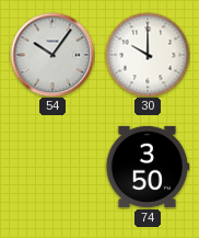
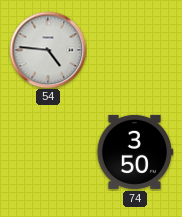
54: 10:06 -> 4:46 (48, 50)
30: 10:00 -> none (148, 55)
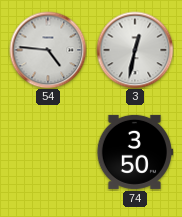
3: none -> 12:32 (135, 50)
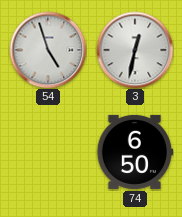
54: 4:46 -> 4:57 (48, 50)
74: 3:50 -> 6:50 (134, 152)
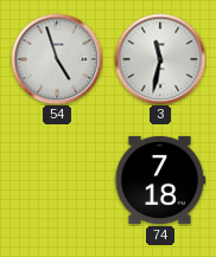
3: 12:32 -> 11:32 (160, 59)
74: 6:50 -> 7:18 (159, 180)
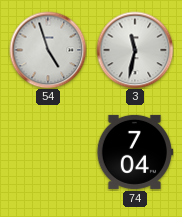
74: 7:18 -> 7:04 (134, 152)
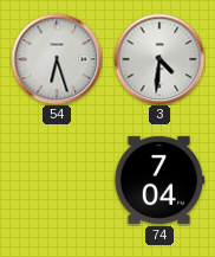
54: 4:57 -> 6:27 (57, 59)
3: 11:32 -> 4:31 (159, 59)
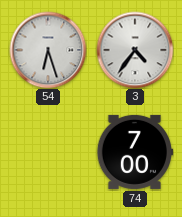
3: 4:31 -> 4:36 (135, 50)
74: 7:04 -> 7:00 (134, 152)
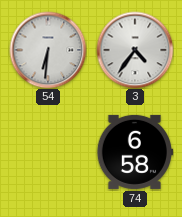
54: 6:27 -> 6:31 (48, 50)
74: 7:00 -> 6:58 (134, 152)
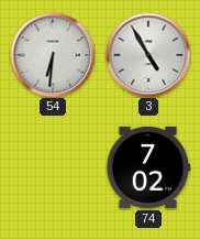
3: 4:36 -> 4:55 (148, 55)
74: 6:58 -> 7:02 (147, 167)
